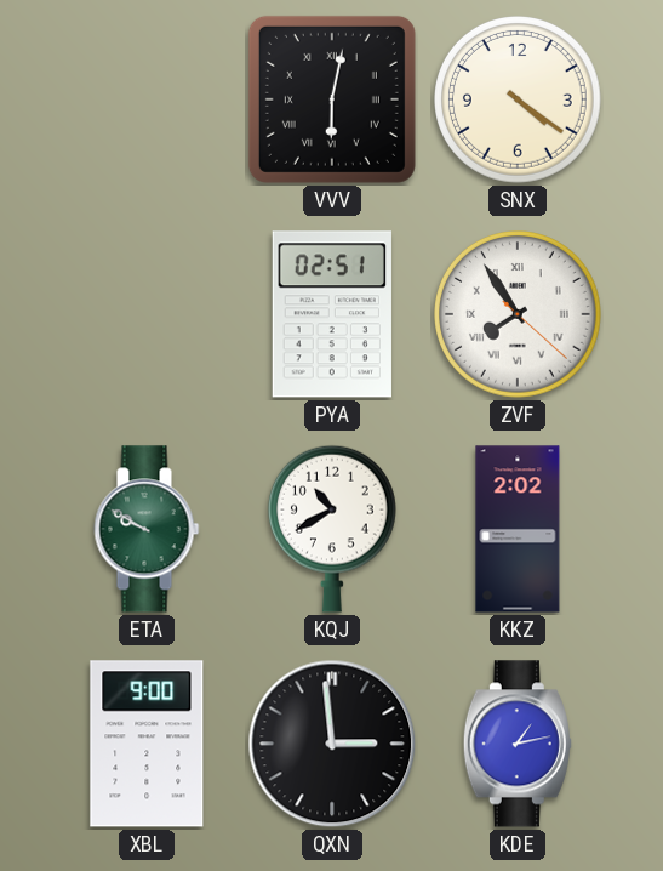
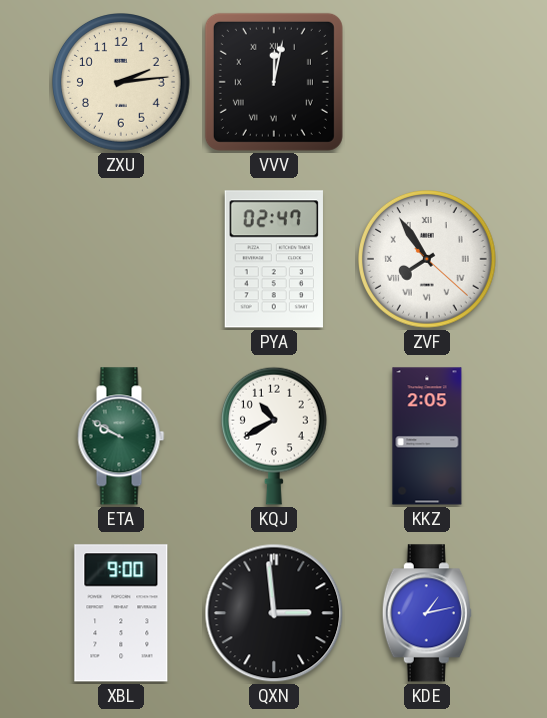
ZXU: none -> 2:14 (122, 83)
VVV: 6:02 -> 12:02 (274, 82)
SNX: 4:21 -> none (519, 101)
PYA: 02:51 -> 02:47 (274, 259)
KKZ: 2:02 -> 2:05 (427, 436)
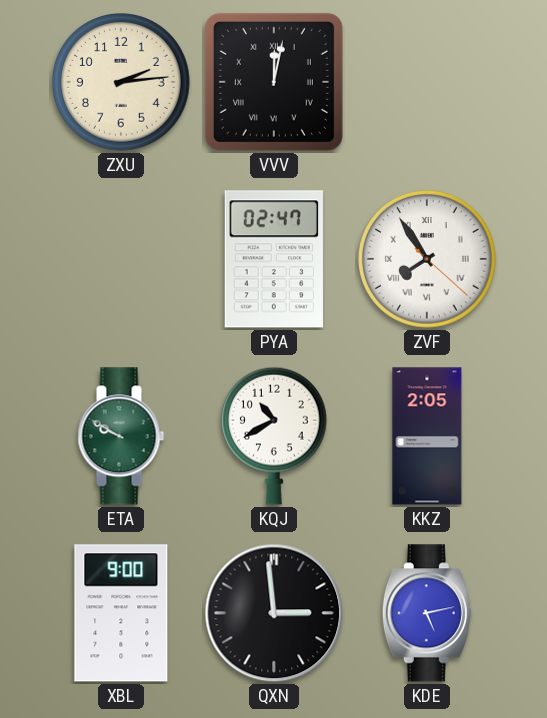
KDE: 1:13 -> 5:13 (427, 613)
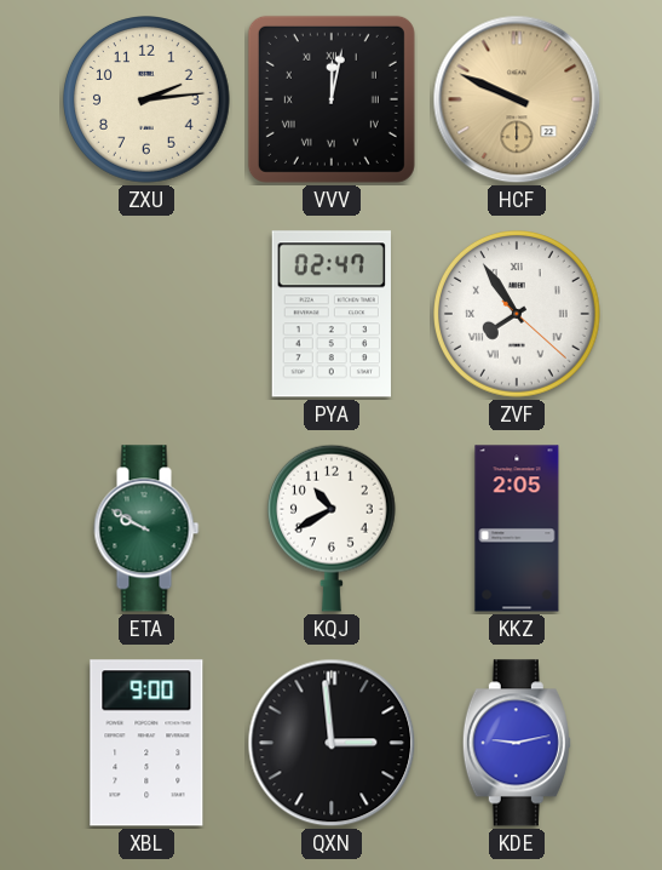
HCF: none -> 9:49 (517, 99)
KDE: 5:13 -> 9:13 (517, 743)
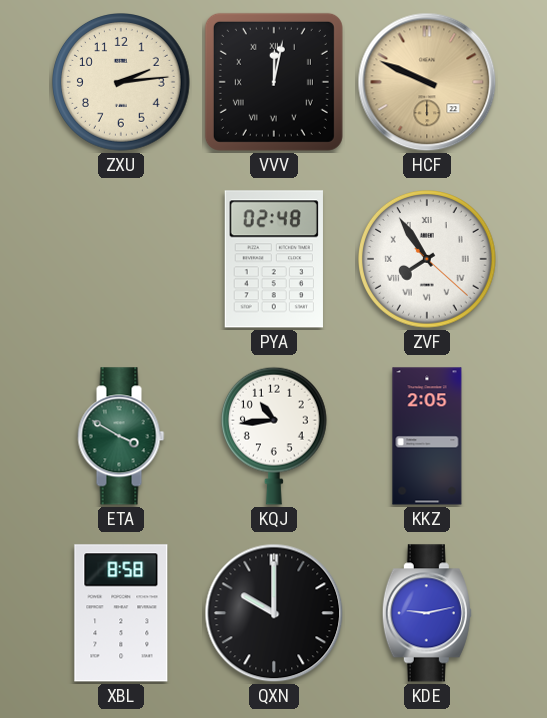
PYA: 02:47 -> 02:48 (274, 259)
ETA: 9:50 -> 3:50 (121, 436)
KQJ: 10:40 -> 10:44 (274, 436)
XBL: 9:00 -> 8:58 (121, 613)
QXN: 2:59 -> 10:00 (274, 613)
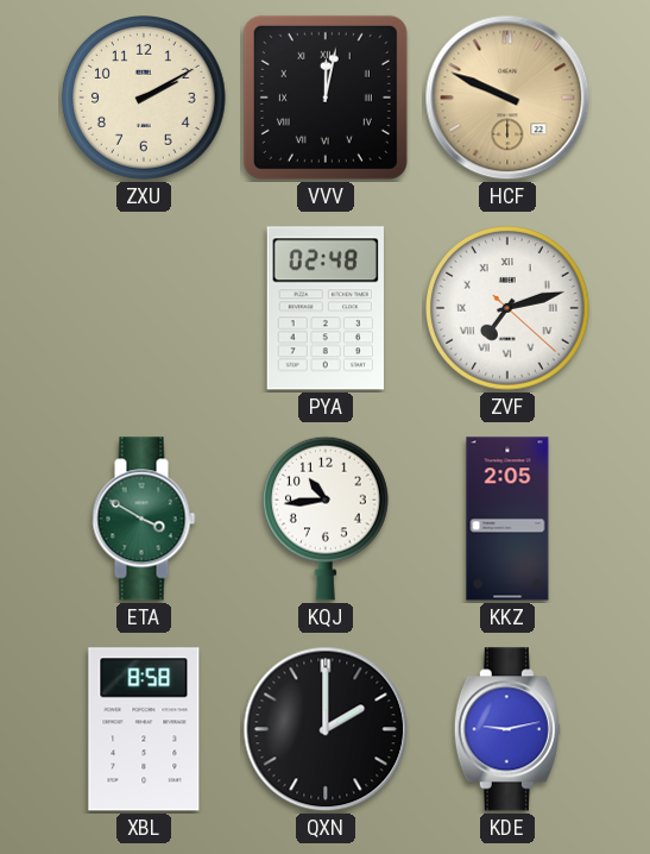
ZXU: 2:14 -> 2:10 (145, 99)
ZVF: 7:54 -> 7:12 (509, 309)
QXN: 10:00 -> 2:00 (326, 729)
